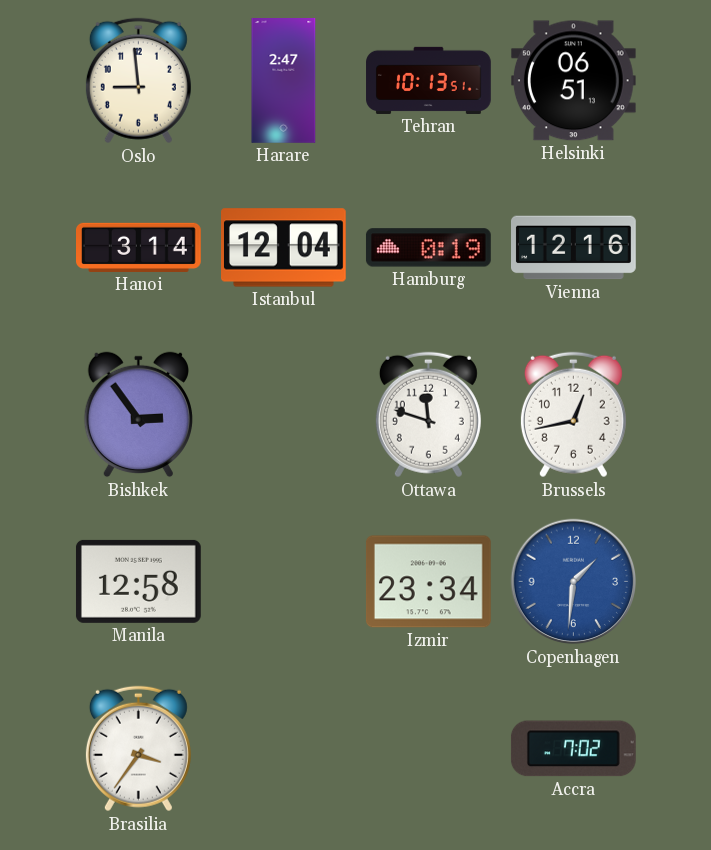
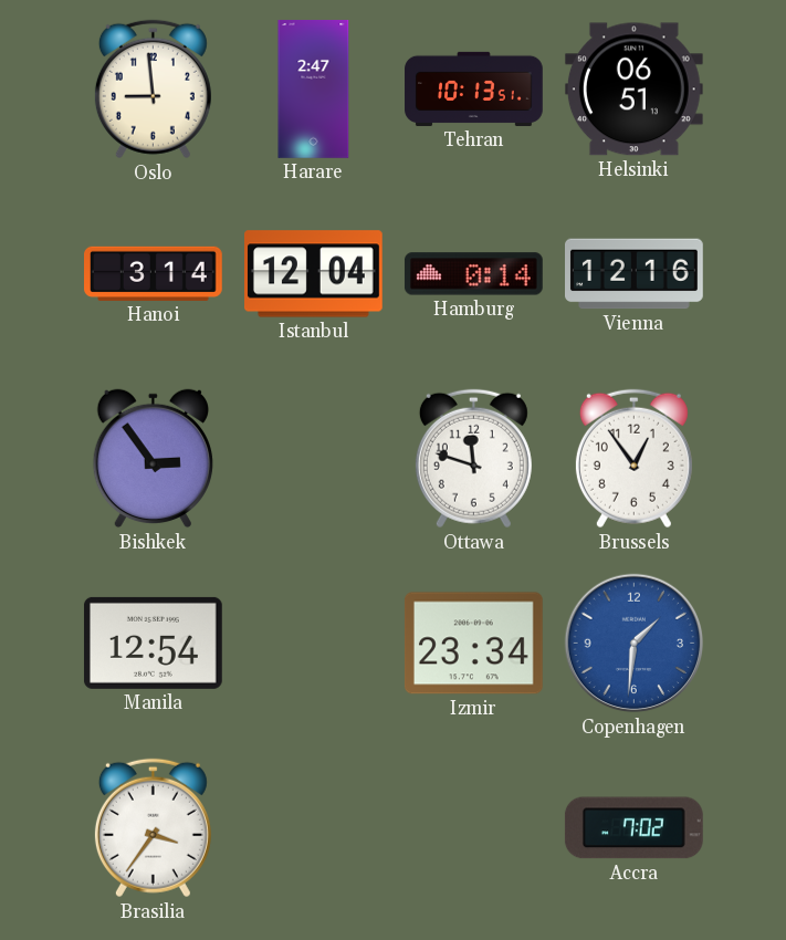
Hamburg: 0:19 -> 0:14 (473, 274)
Brussels: 12:43 -> 12:54 (633, 459)
Manila: 12:58 -> 12:54 (153, 643)
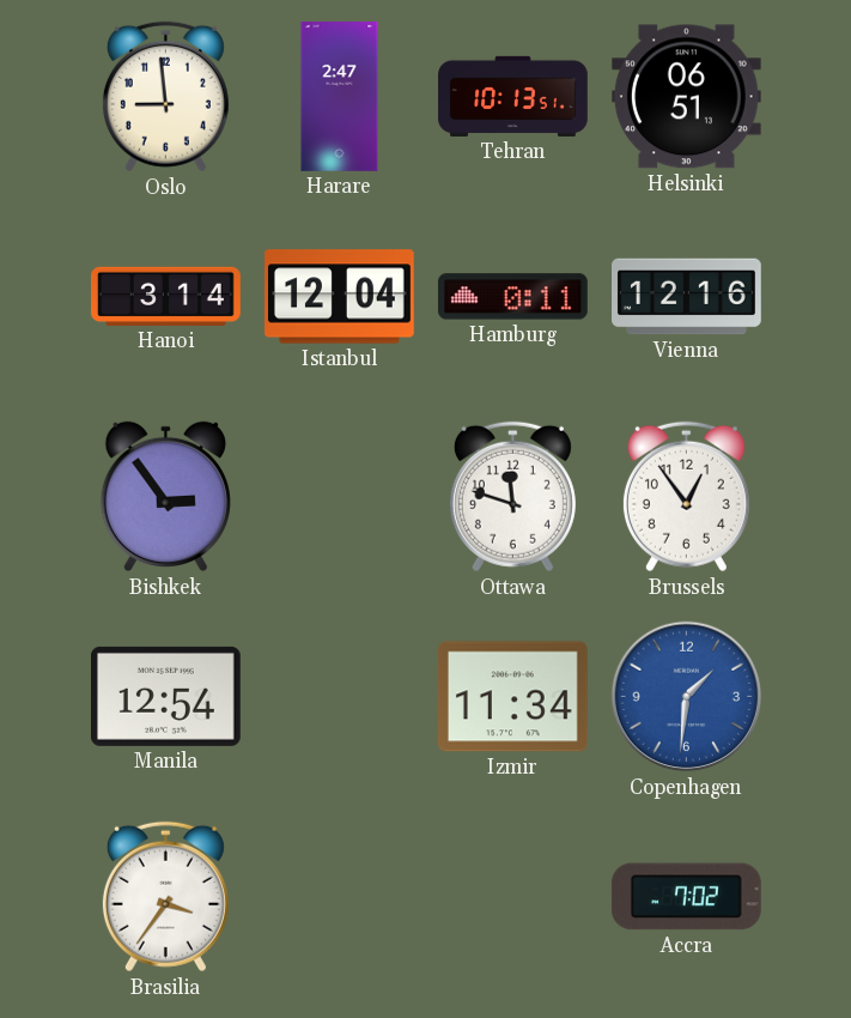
Hamburg: 0:14 -> 0:11 (512, 297)
Izmir: 23:34 -> 11:34 (512, 697)
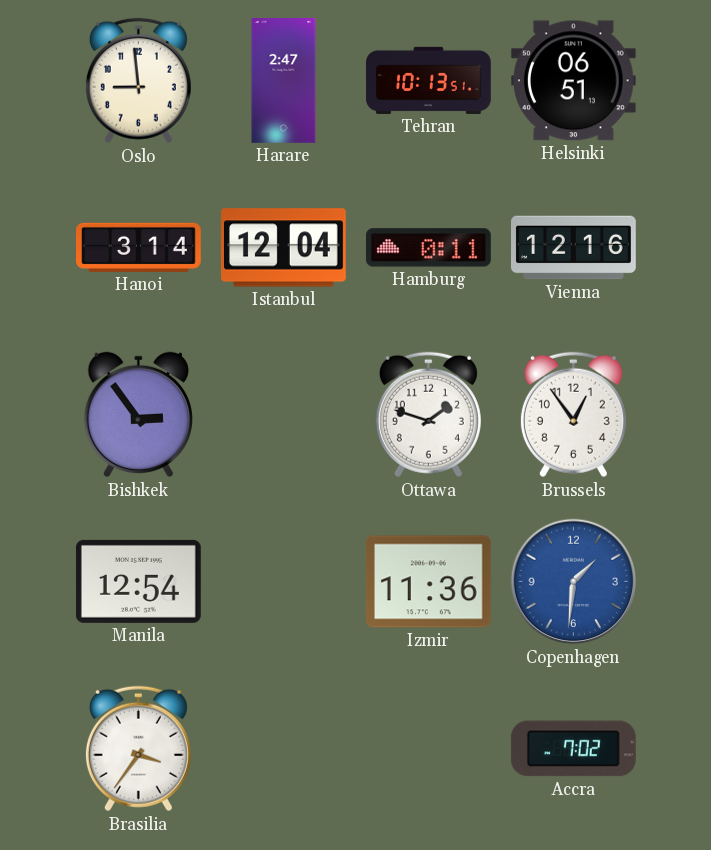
Ottawa: 11:48 -> 1:48 (428, 415)
Izmir: 11:34 -> 11:36 (428, 582)
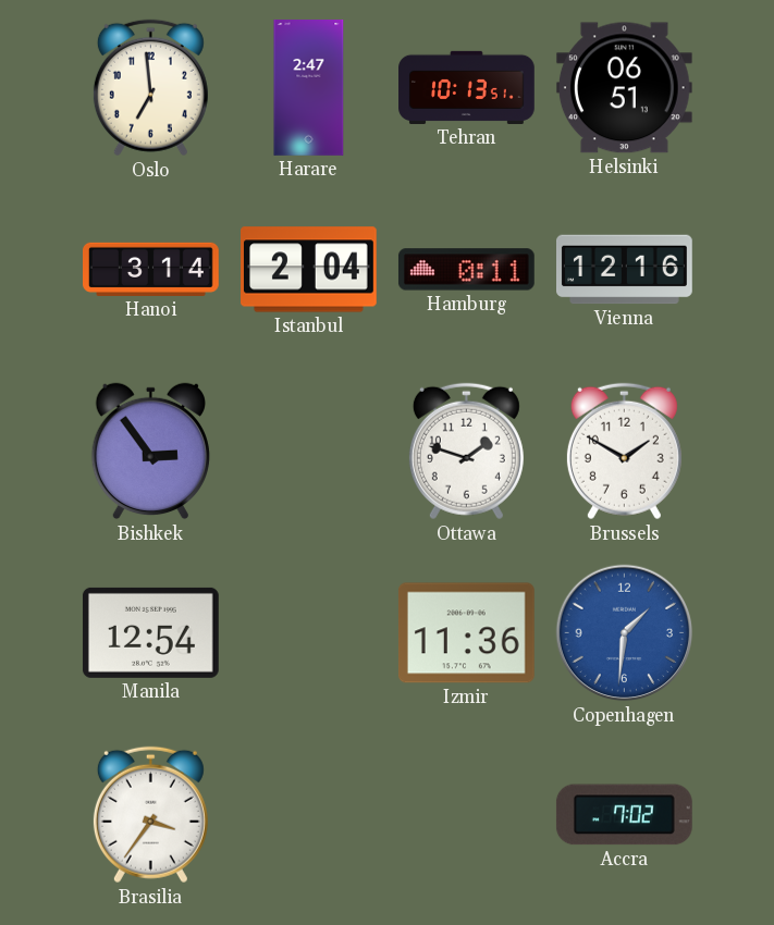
Oslo: 8:59 -> 6:59 (150, 88)
Istanbul: 12:04 -> 2:04 (309, 270)
Brussels: 12:54 -> 1:50 (624, 452)
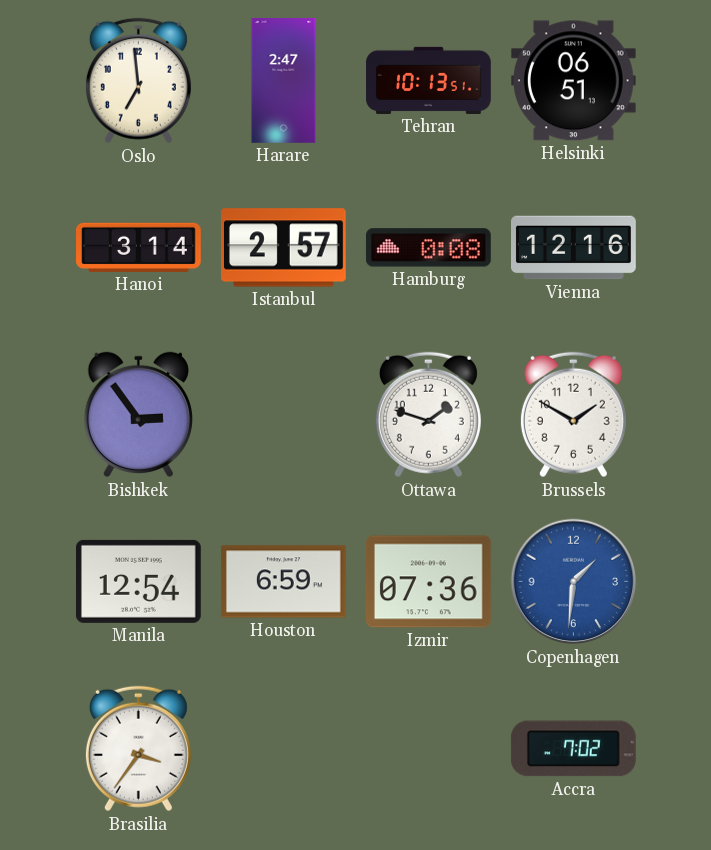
Istanbul: 2:04 -> 2:57 (284, 248)
Hamburg: 0:11 -> 0:08 (428, 248)
Houston: none -> 6:59 (283, 582)
Izmir: 11:36 -> 07:36 (428, 582)
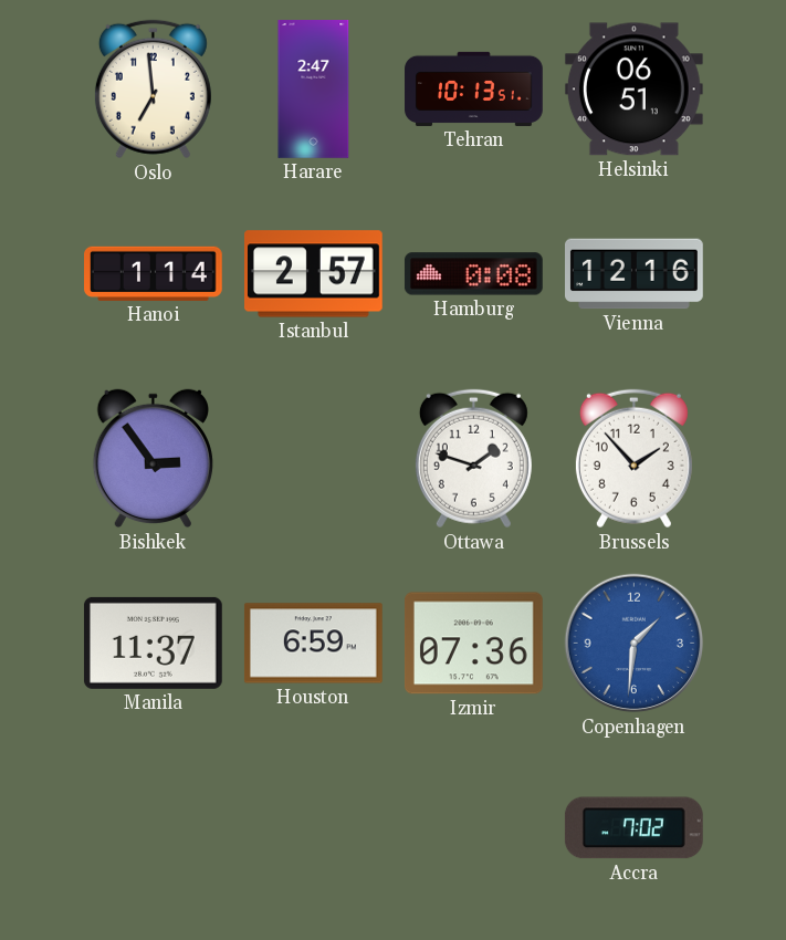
Hanoi: 3:14 -> 1:14 (154, 273)
Brussels: 1:50 -> 1:53 (633, 459)
Manila: 12:54 -> 11:37 (153, 643)
Brasilia: 3:36 -> none (138, 749)
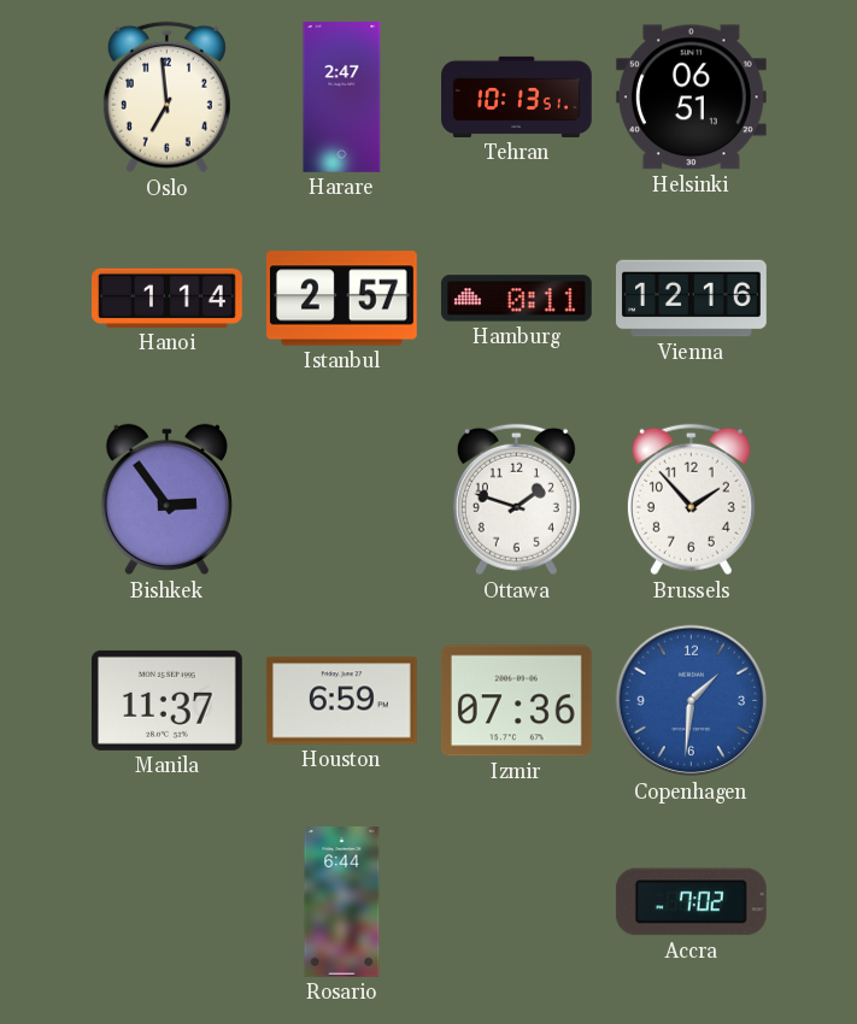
Hamburg: 0:08 -> 0:11 (516, 299)
Rosario: none -> 6:44 (342, 902)
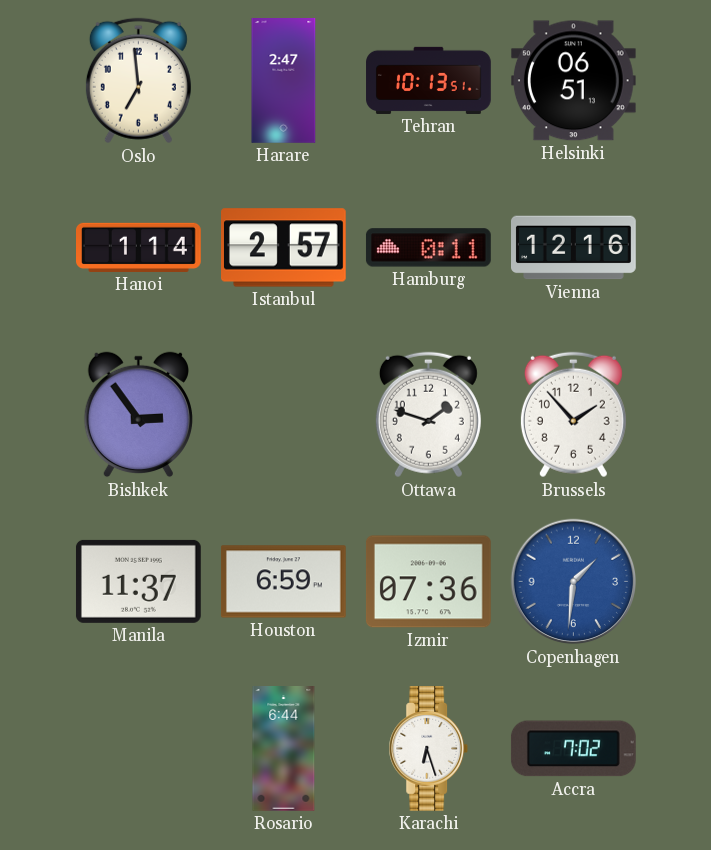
Karachi: none -> 6:27 (429, 749)
